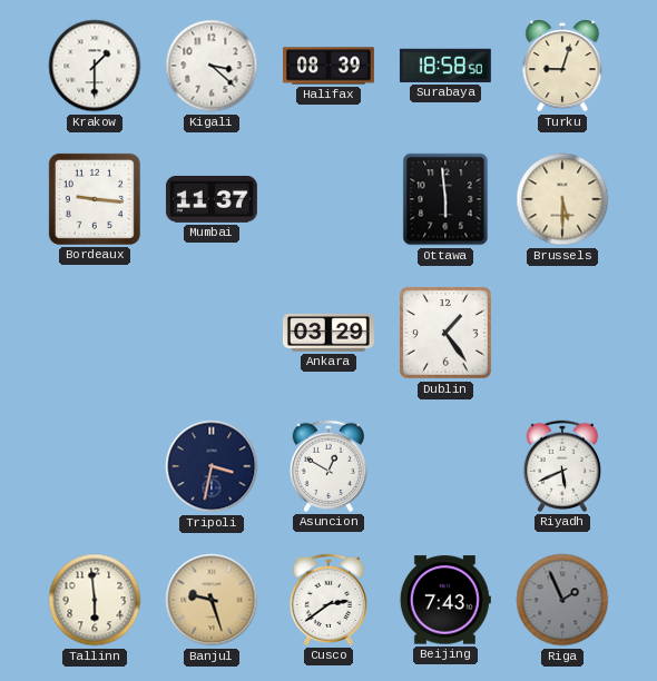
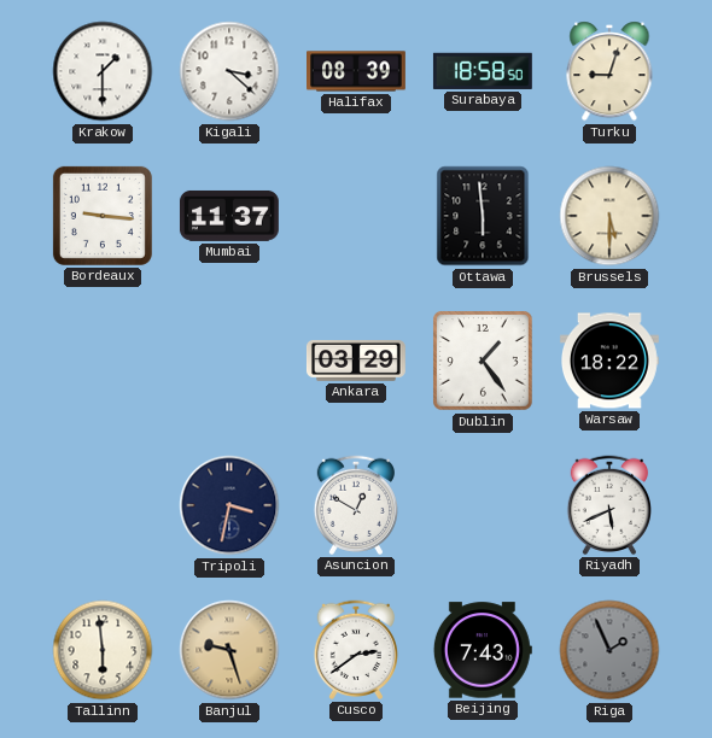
Warsaw: none -> 18:22 (609, 361)
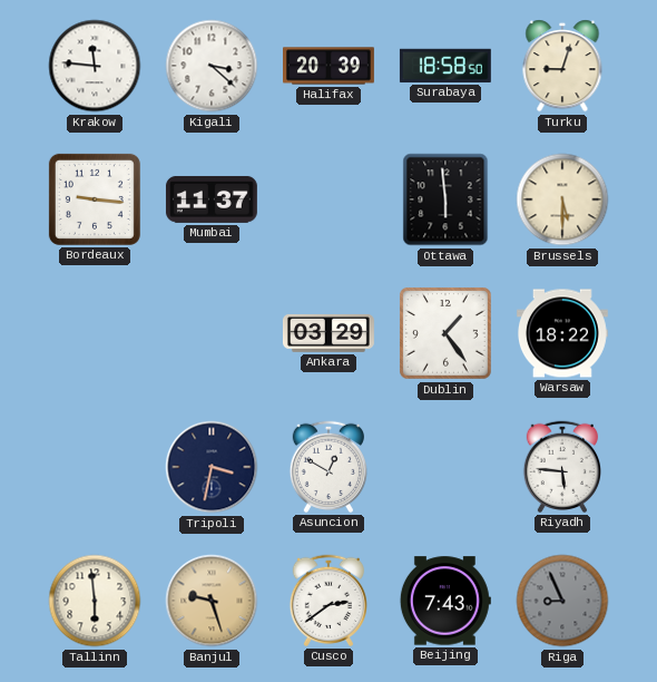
Krakow: 1:30 -> 11:46 (95, 66)
Halifax: 08:39 -> 20:39 (330, 66)
Riyadh: 5:41 -> 5:46 (561, 467)
Riga: 1:56 -> 8:56 (562, 601)
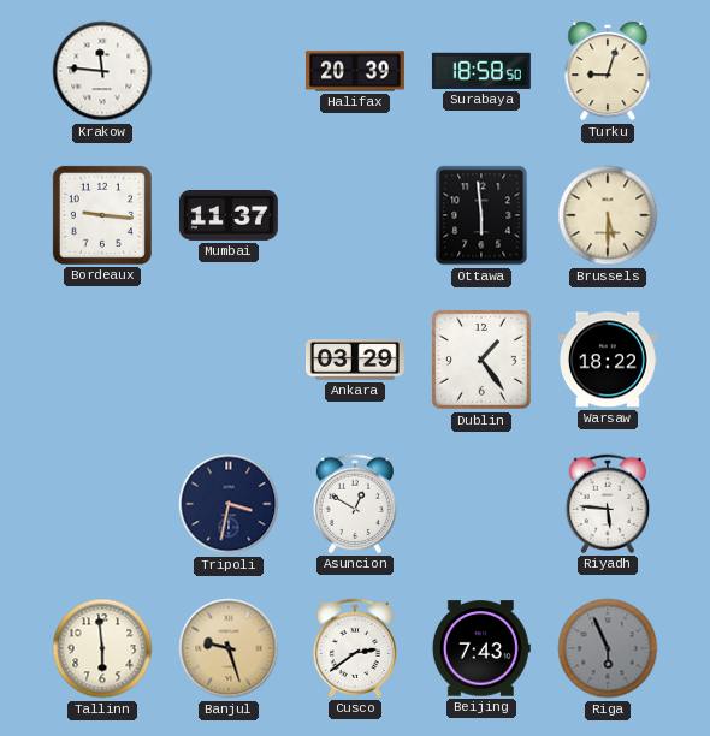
Kigali: 3:22 -> none (212, 66)
Riga: 8:56 -> 5:56 (608, 648)
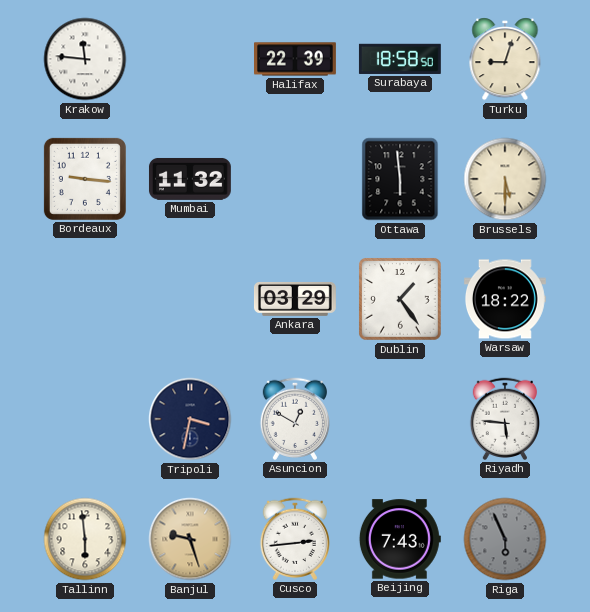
Halifax: 20:39 -> 22:39 (296, 59)
Mumbai: 11:37 -> 11:32 (190, 179)
Cusco: 2:39 -> 2:44 (294, 539)
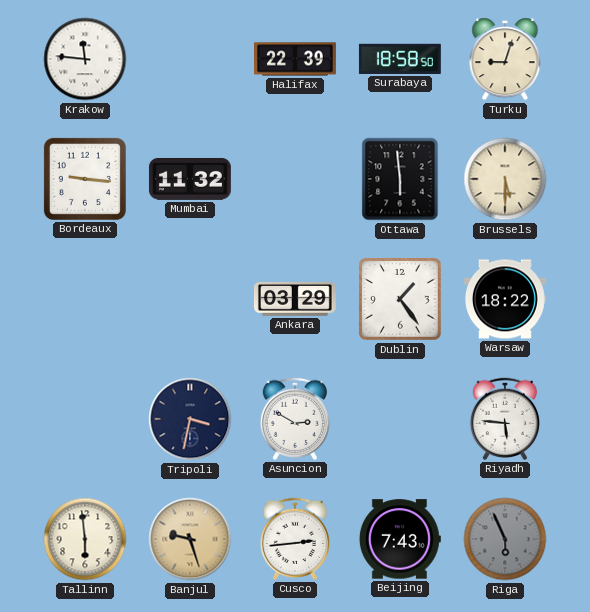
Asuncion: 12:50 -> 2:50 (294, 419)
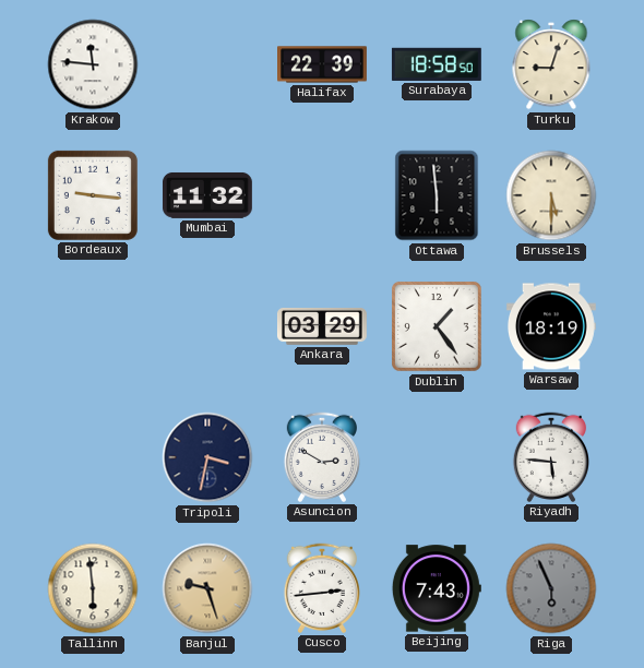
Warsaw: 18:22 -> 18:19 (551, 326)
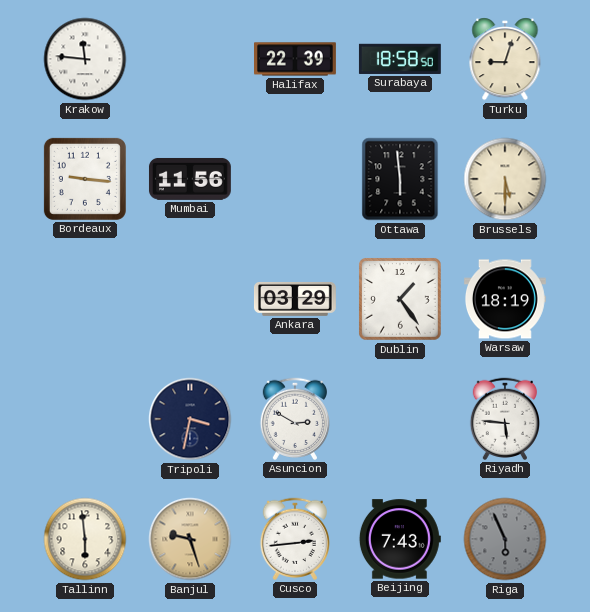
Mumbai: 11:32 -> 11:56 (190, 179)
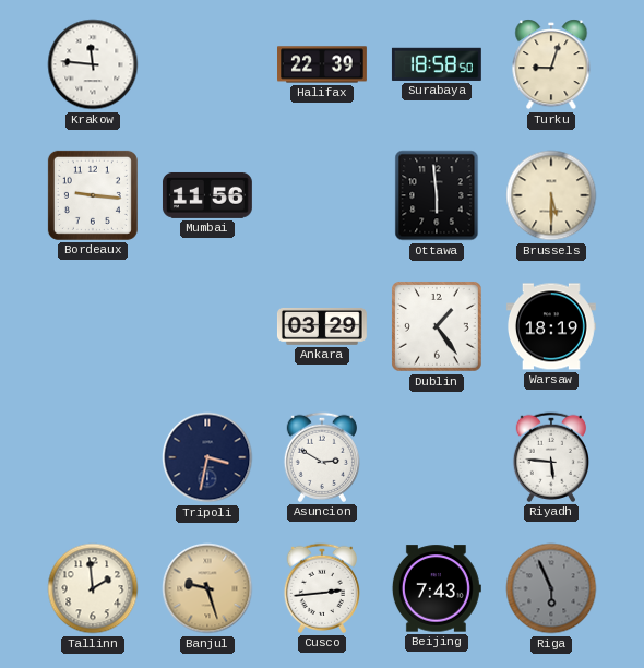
Tallinn: 5:59 -> 1:59 (93, 588)
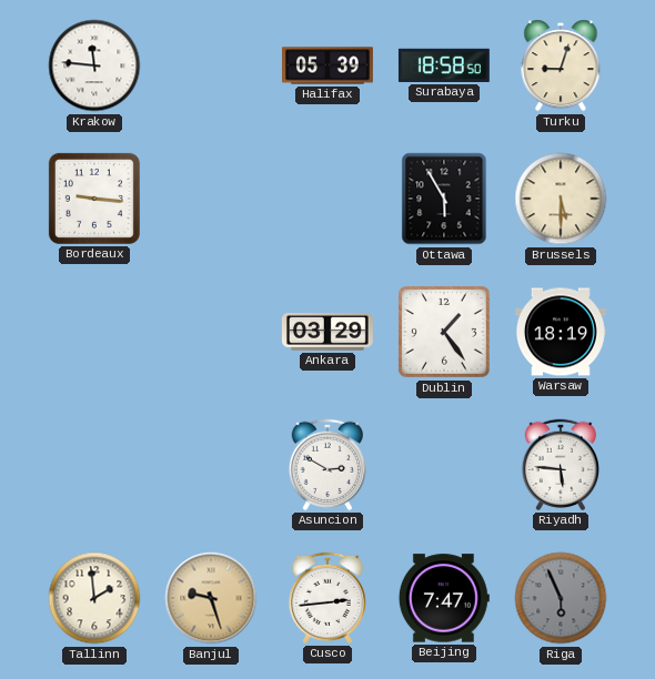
Halifax: 22:39 -> 05:39 (329, 65)
Mumbai: 11:56 -> none (207, 195)
Ottawa: 5:59 -> 5:55 (444, 199)
Tripoli: 3:32 -> none (207, 457)
Beijing: 7:43 -> 7:47 (444, 598)
